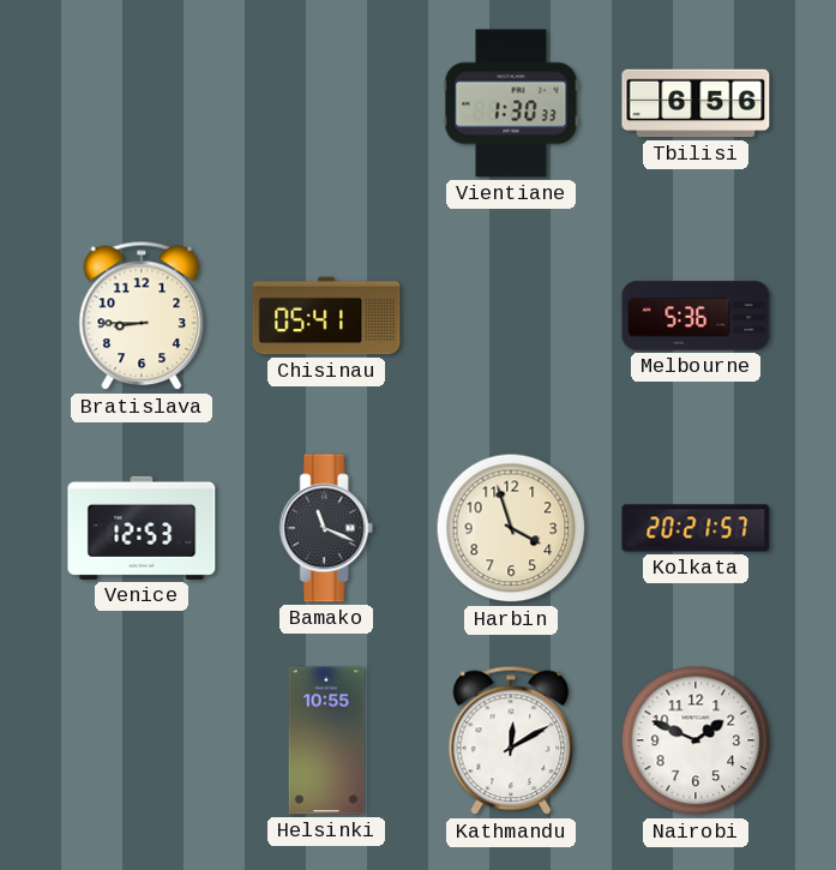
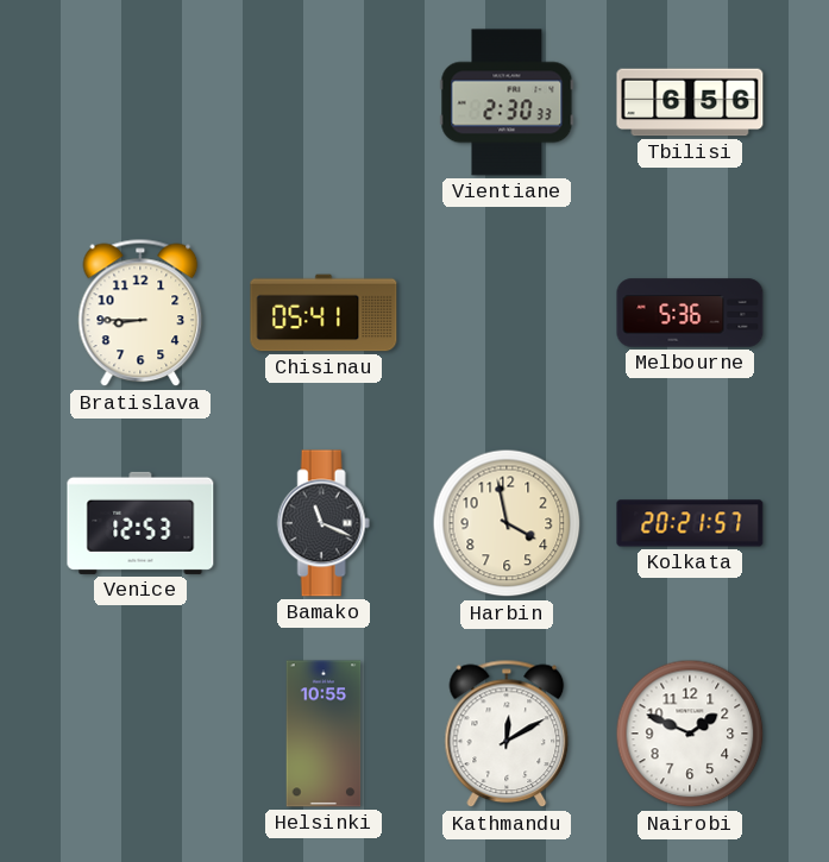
Vientiane: 1:30 -> 2:30 (507, 102)
Harbin: 3:57 -> 3:58 (507, 523)
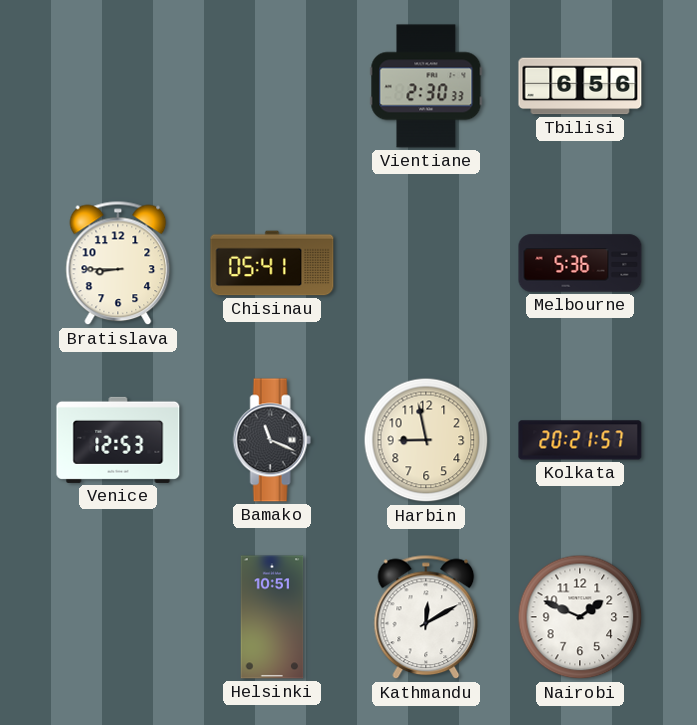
Harbin: 3:58 -> 8:58 (426, 440)
Helsinki: 10:55 -> 10:51 (272, 617)
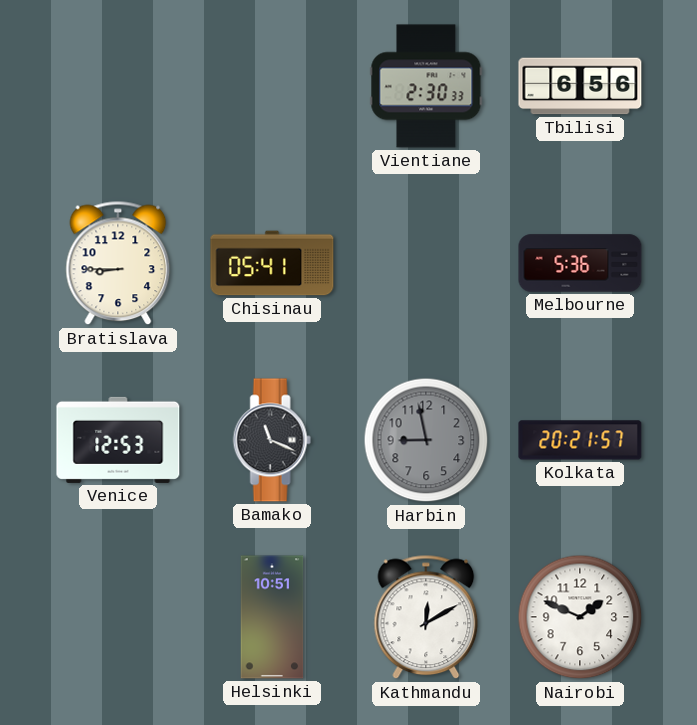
Harbin dial: cream -> grey (426, 440)
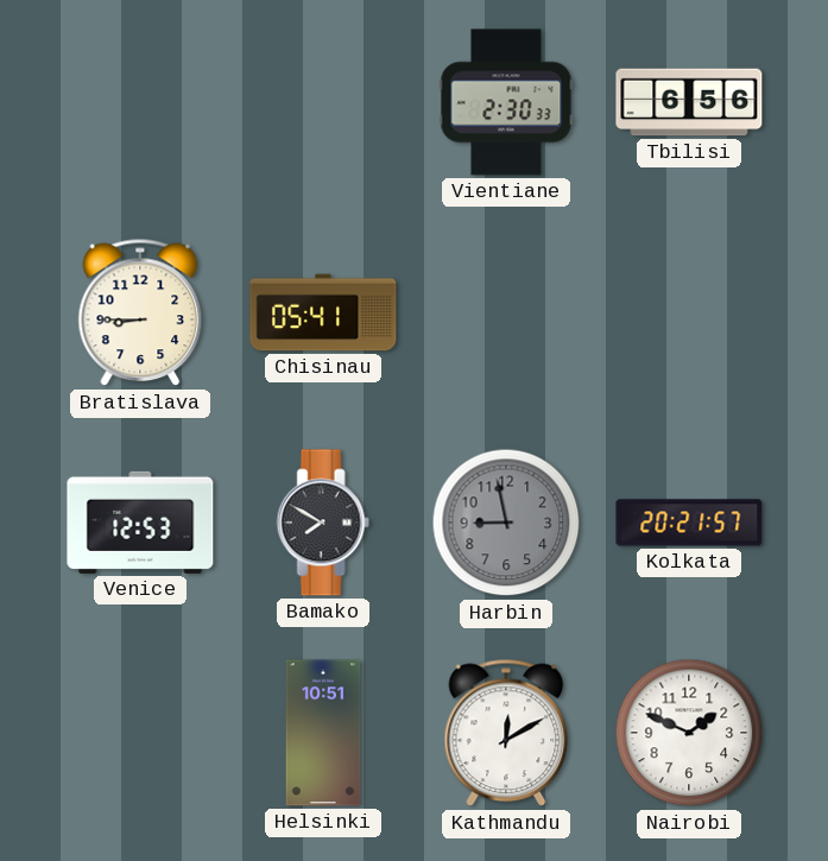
Melbourne: 5:36 -> none (580, 263)
Bamako: 11:19 -> 7:50 (323, 523)
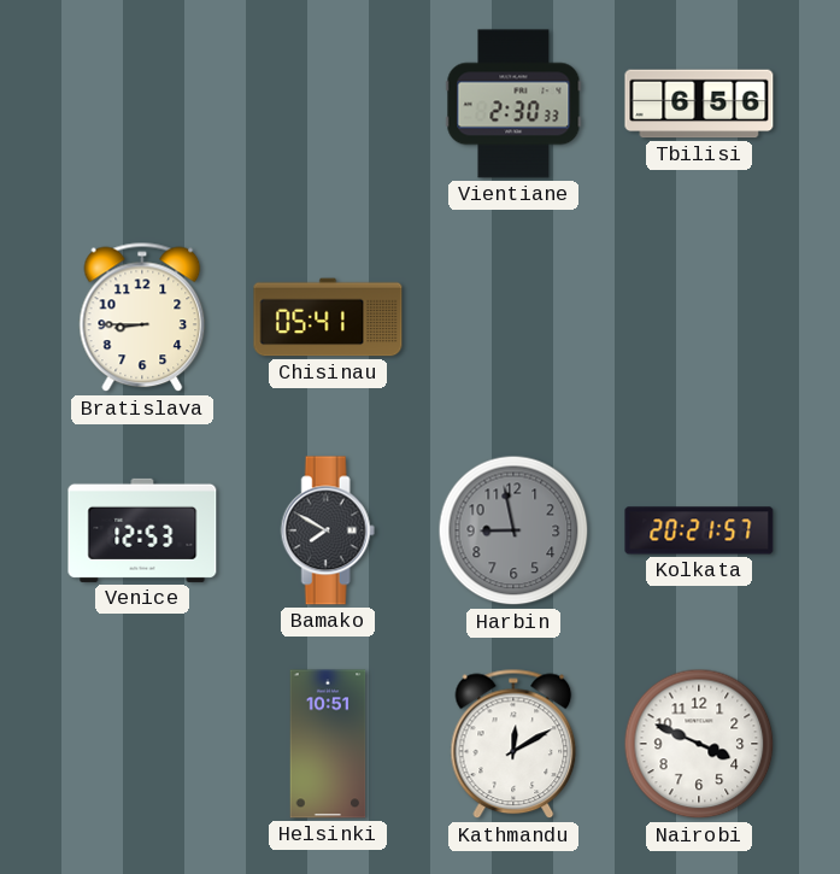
Nairobi: 1:49 -> 3:49 (699, 744)
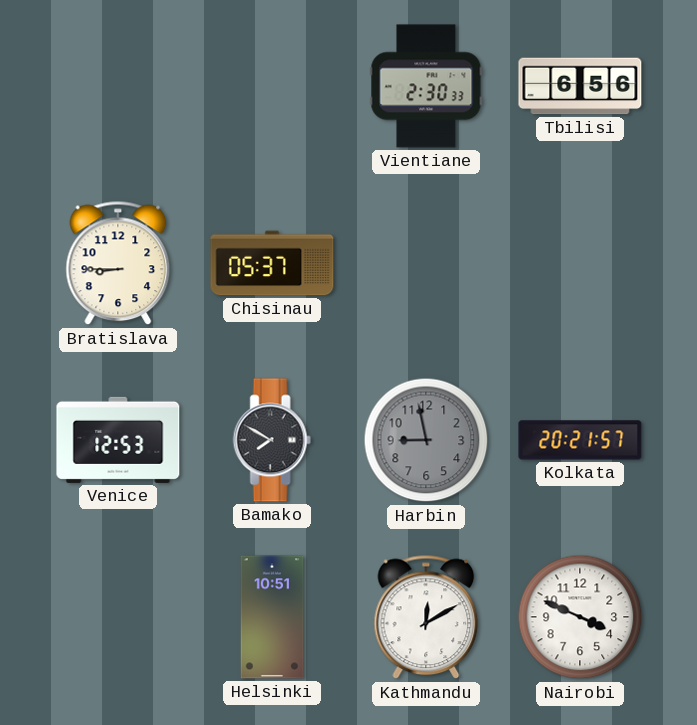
Chisinau: 05:41 -> 05:37 (272, 263)
